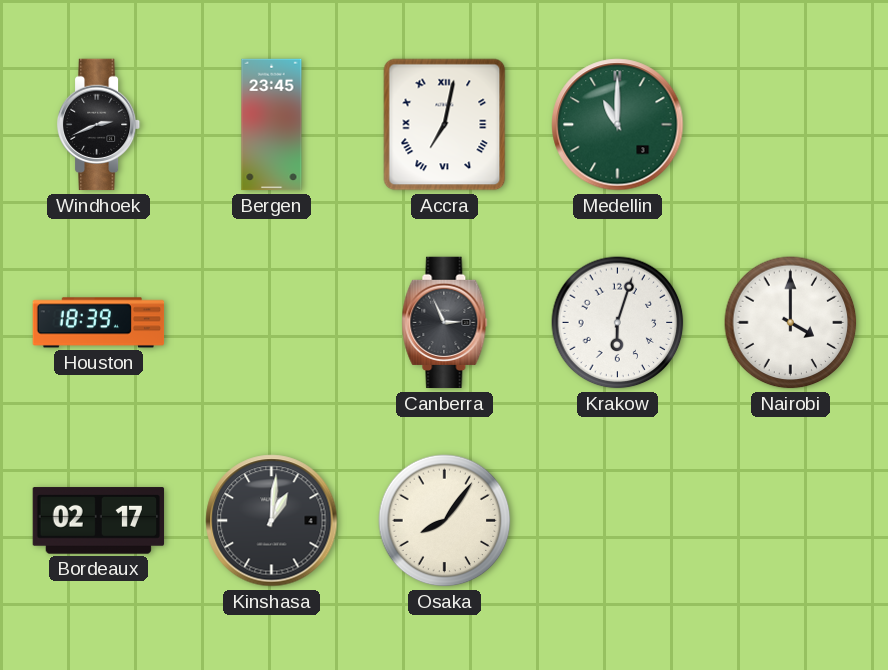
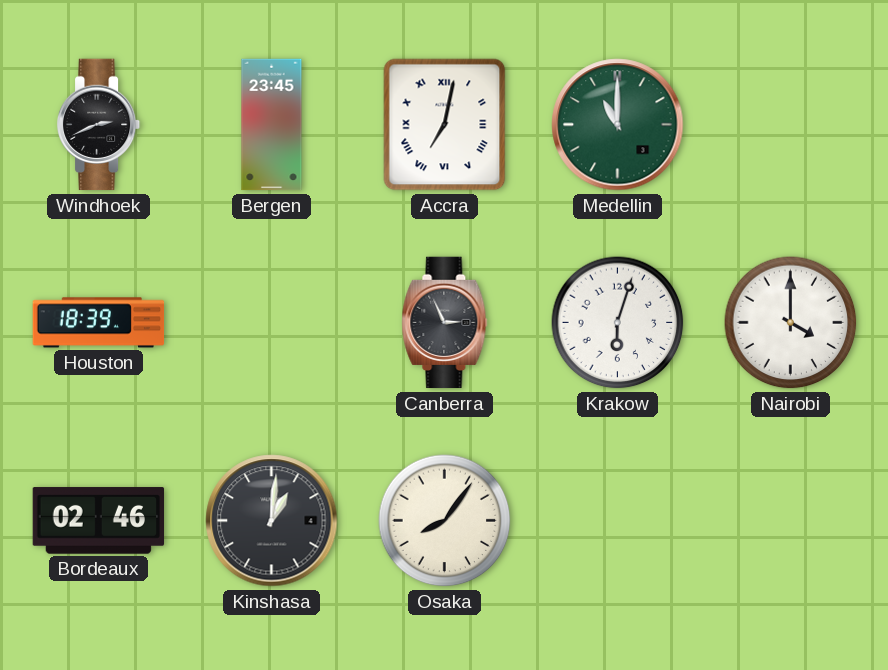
Bordeaux: 02:17 -> 02:46 (99, 521)
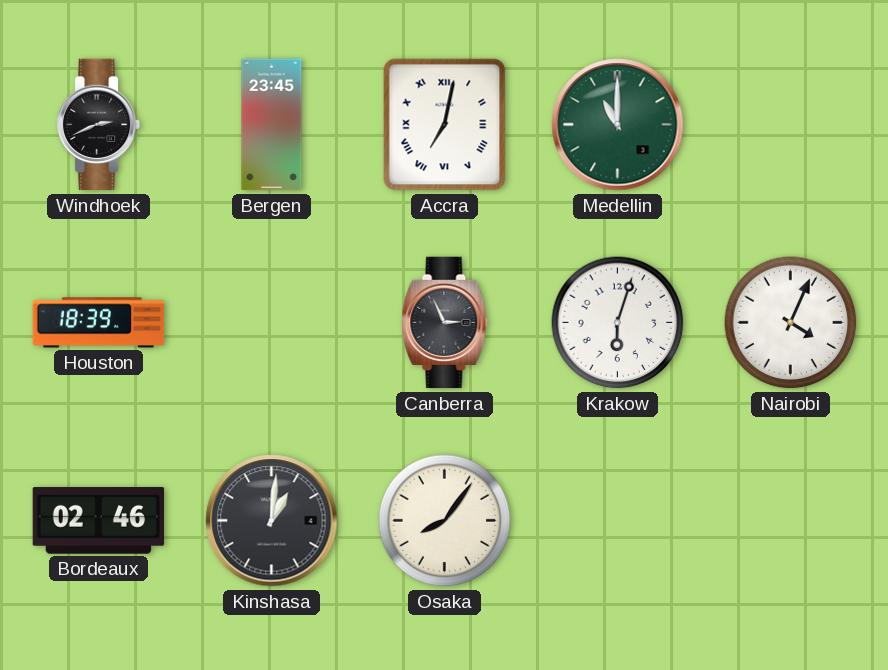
Nairobi: 4:00 -> 4:04 (791, 323)
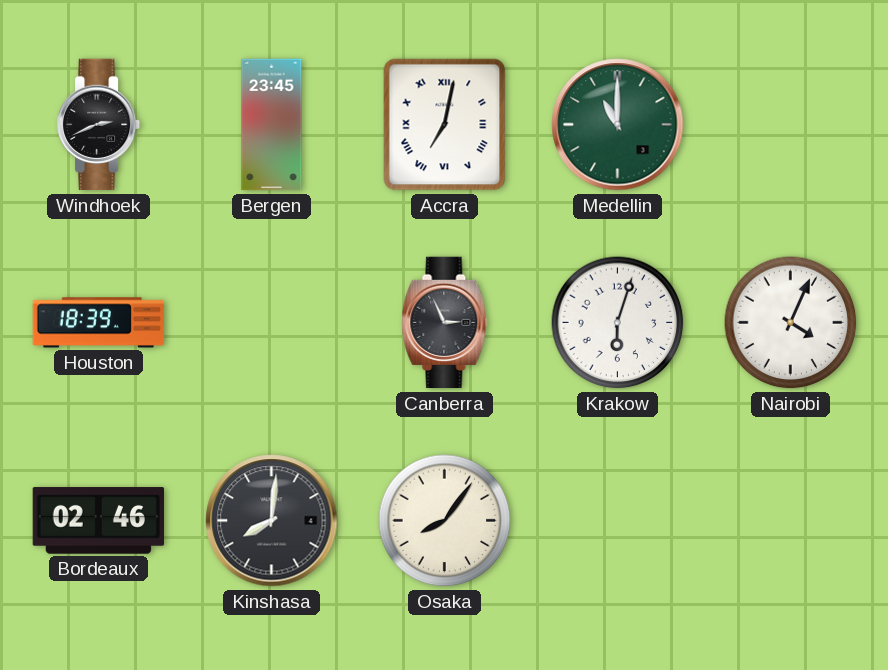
Kinshasa: 1:01 -> 8:01 (272, 521)
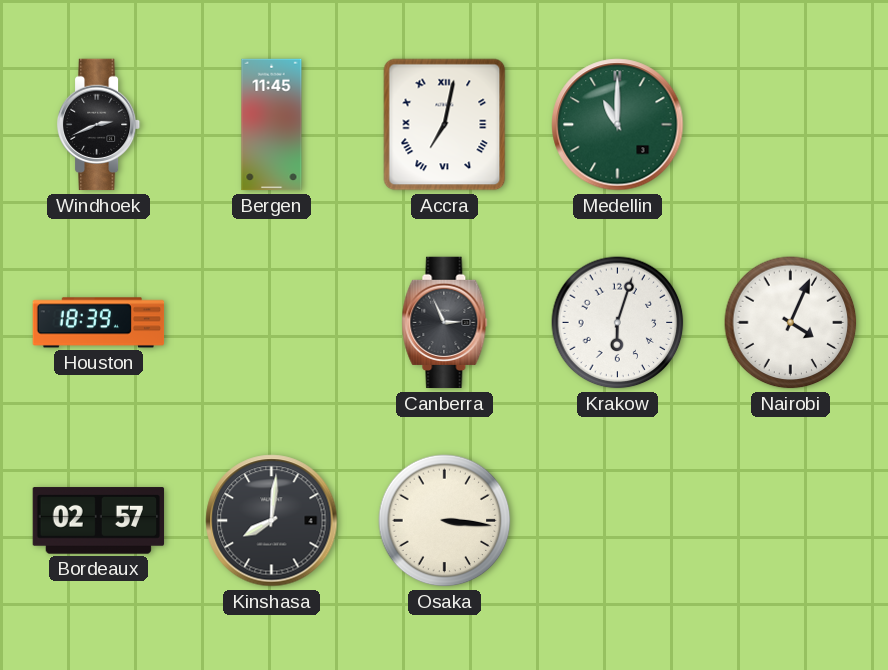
Bergen: 23:45 -> 11:45 (272, 125)
Bordeaux: 02:46 -> 02:57 (99, 521)
Osaka: 8:06 -> 3:16 (445, 521)
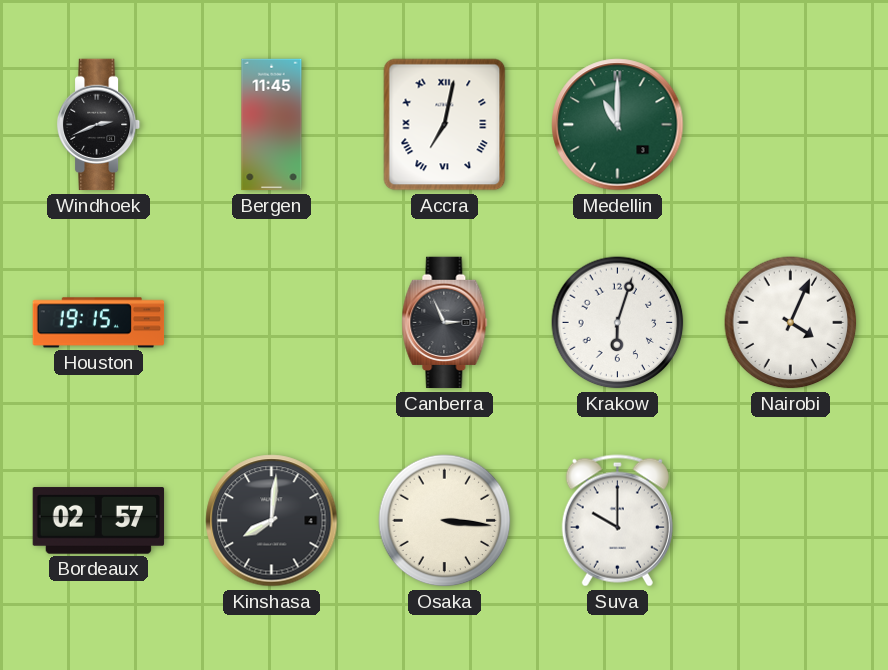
Houston: 18:39 -> 19:15 (99, 323)
Suva: none -> 10:00 (617, 521)
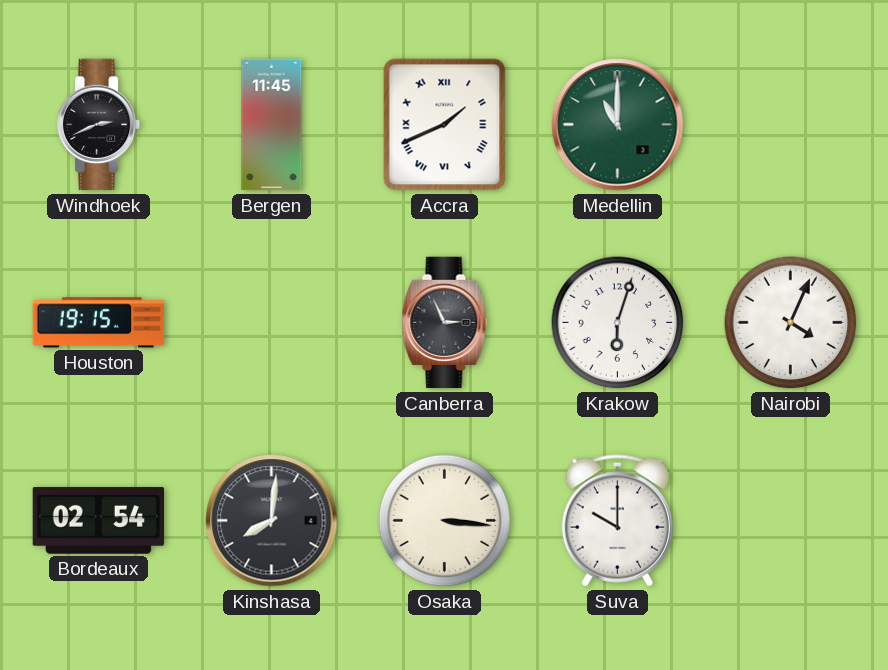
Accra: 7:02 -> 1:41 (445, 125)
Bordeaux: 02:57 -> 02:54 (99, 521)
